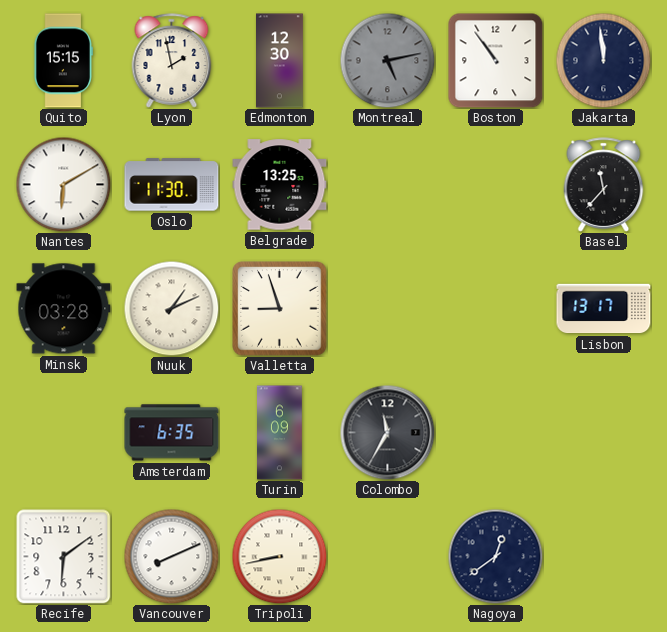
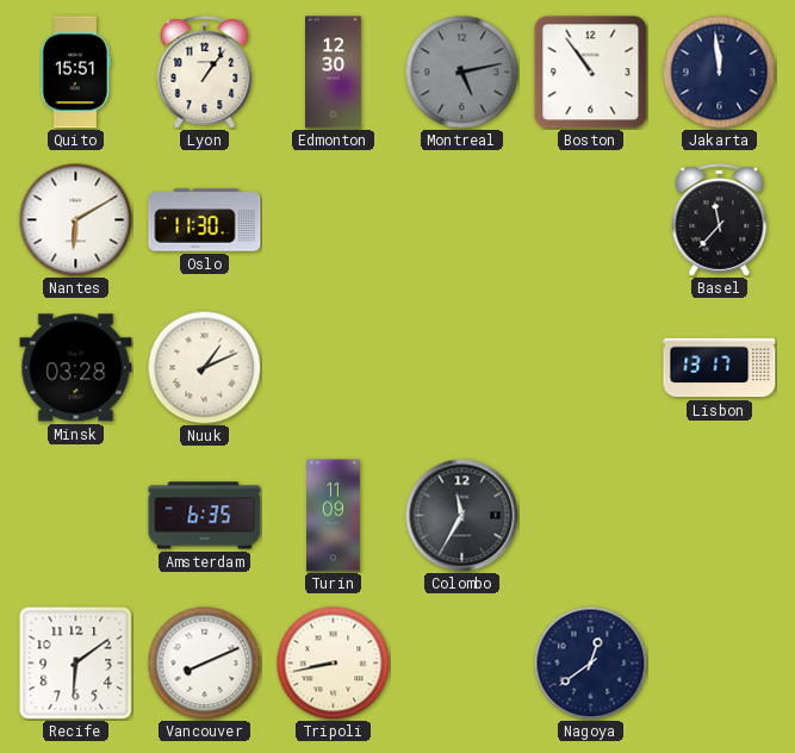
Quito: 15:15 -> 15:51 (75, 73)
Lyon: 1:58 -> 1:06 (205, 73)
Belgrade: 13:25 -> none (280, 185)
Valletta: 8:57 -> none (280, 309)
Turin: 6:09 -> 11:09 (334, 516)
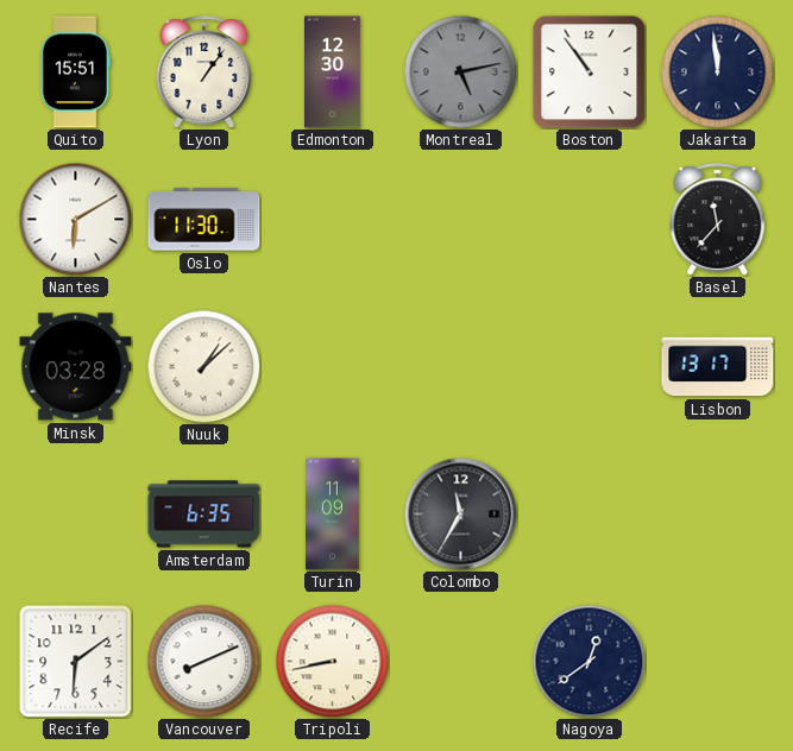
Nuuk: 1:11 -> 1:08 (203, 366)
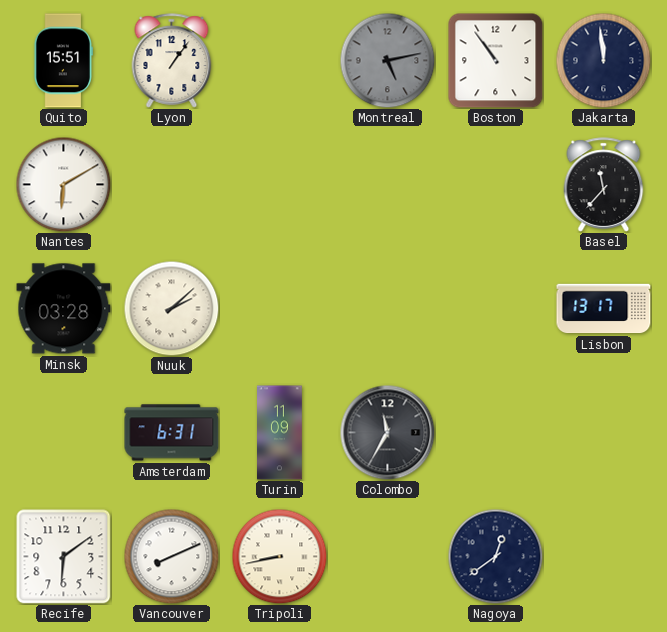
Edmonton: 12:30 -> none (333, 72)
Oslo: 11:30 -> none (204, 220)
Nuuk: 1:08 -> 2:08 (171, 308)
Amsterdam: 6:35 -> 6:31 (172, 433)
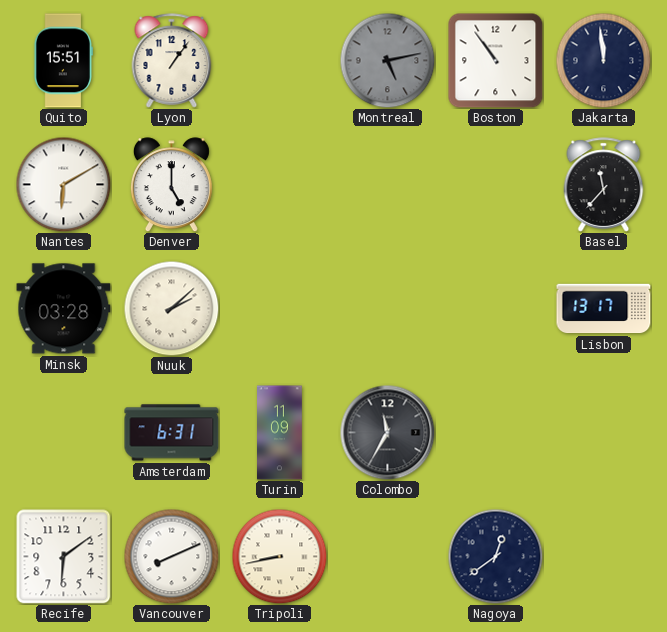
Denver: none -> 5:00 (171, 185)
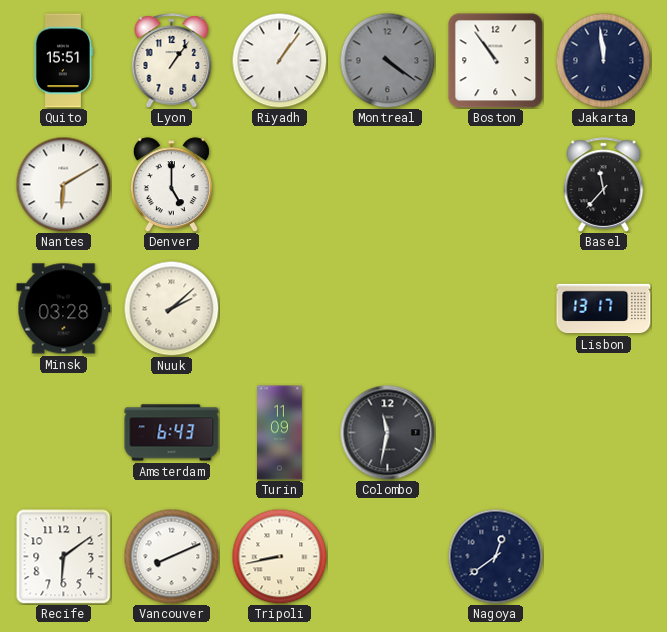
Riyadh: none -> 1:06 (279, 60)
Montreal: 5:13 -> 4:21 (387, 60)
Amsterdam: 6:31 -> 6:43 (172, 433)
Colombo: 11:35 -> 11:32 (387, 432)
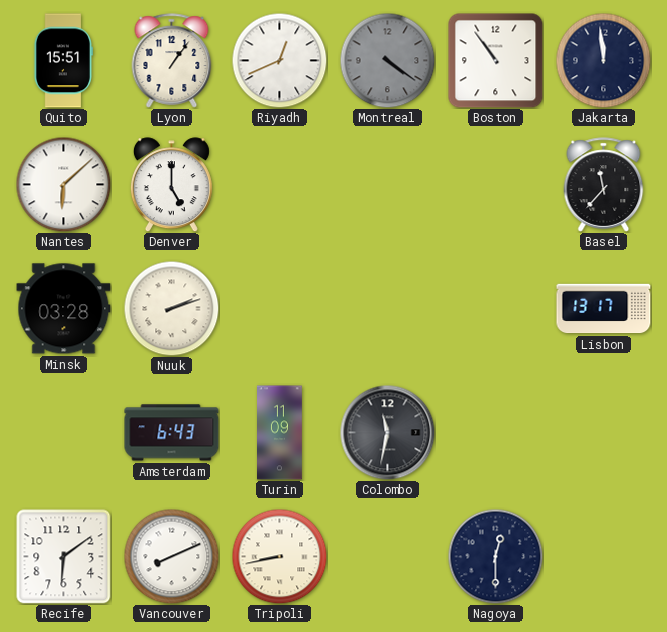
Riyadh: 1:06 -> 12:41 (279, 60)
Nantes: 6:10 -> 6:08 (63, 184)
Nuuk: 2:08 -> 2:12 (171, 308)
Nagoya: 12:39 -> 12:30 (495, 556)
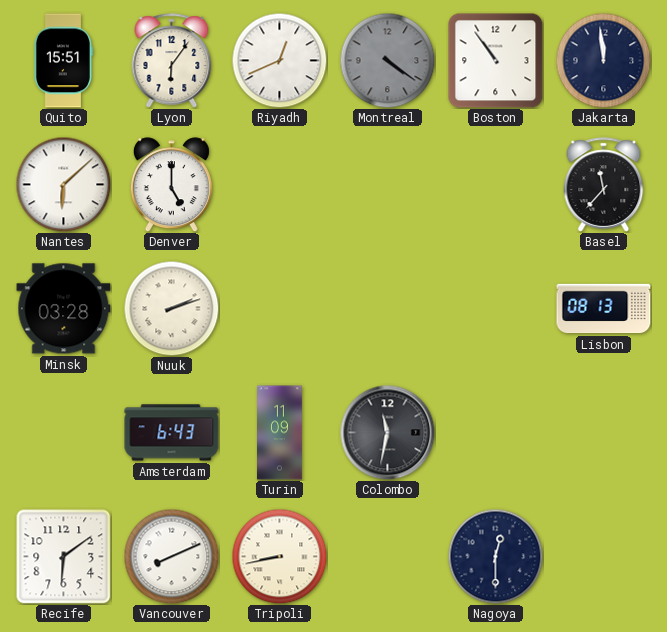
Lyon: 1:06 -> 6:06 (172, 61)
Lisbon: 13:17 -> 08:13 (604, 309)
